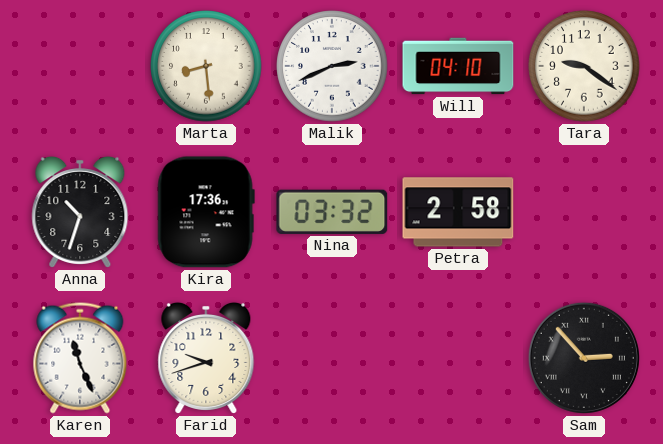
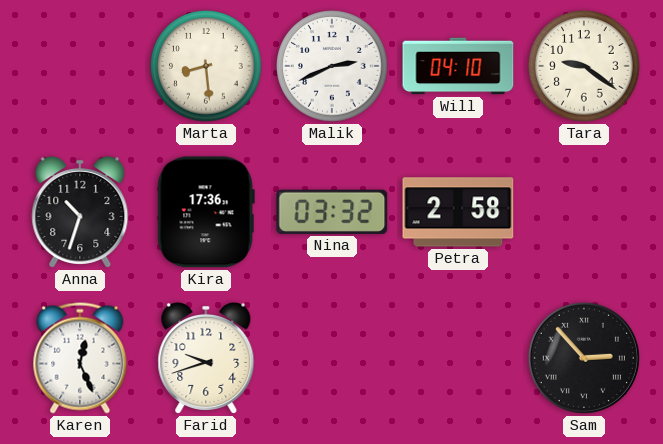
Karen: 11:26 -> 12:26 (80, 358)
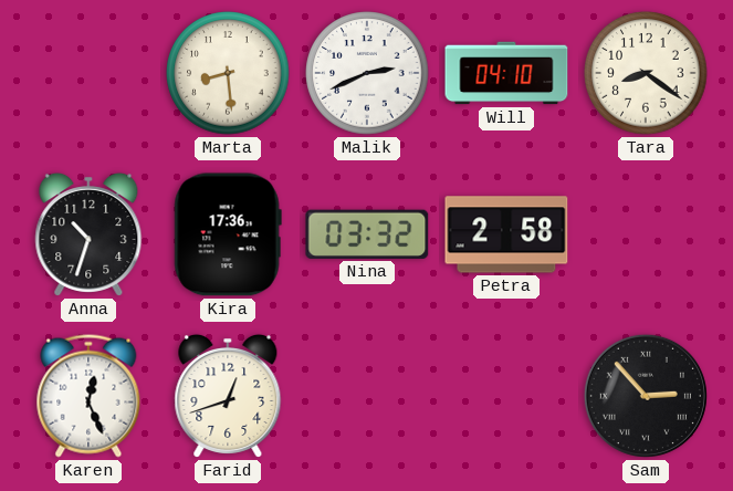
Tara: 9:21 -> 8:21 (646, 73)
Farid: 9:42 -> 12:42 (228, 396)
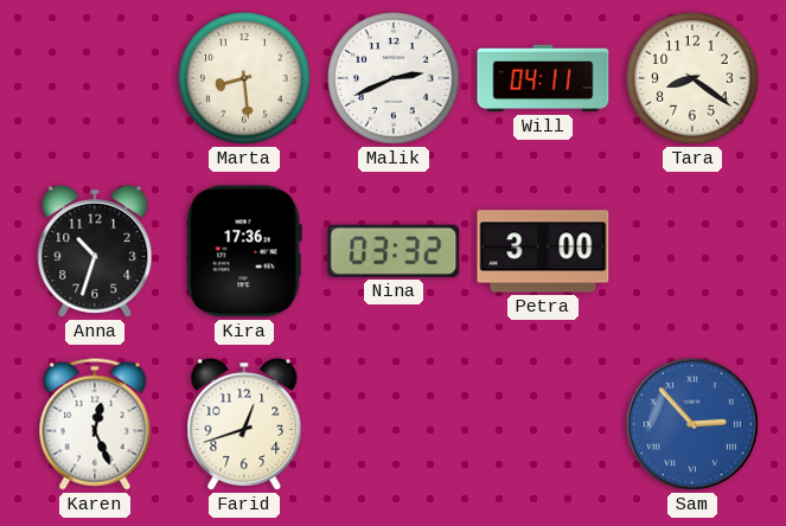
Will: 04:10 -> 04:11 (543, 78)
Petra: 2:58 -> 3:00 (543, 251)
Sam dial: black -> blue (692, 424)
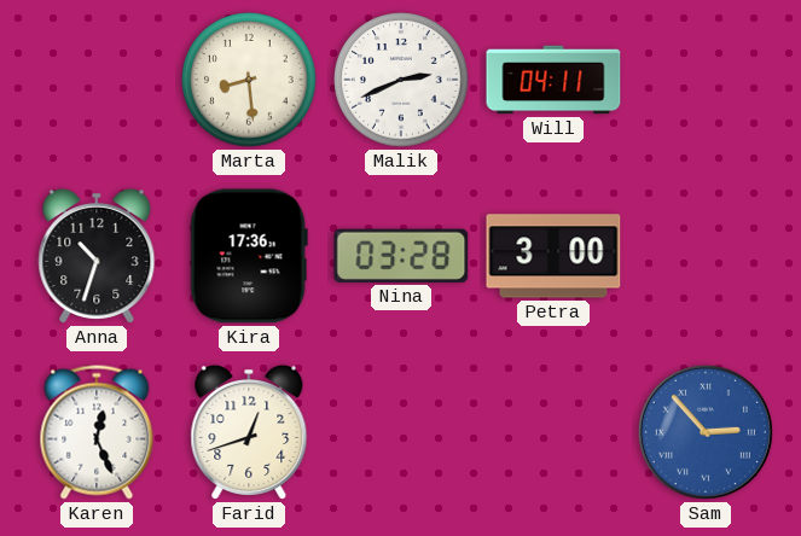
Tara: 8:21 -> none (692, 78)
Nina: 03:32 -> 03:28 (401, 256)
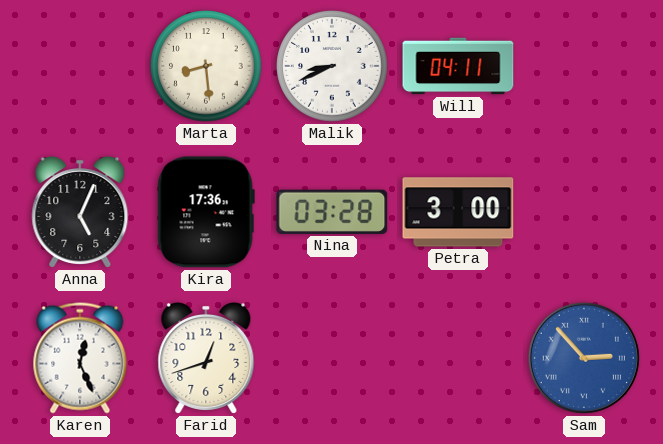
Malik: 2:41 -> 8:41 (332, 66)
Anna: 10:33 -> 5:04 (80, 212)
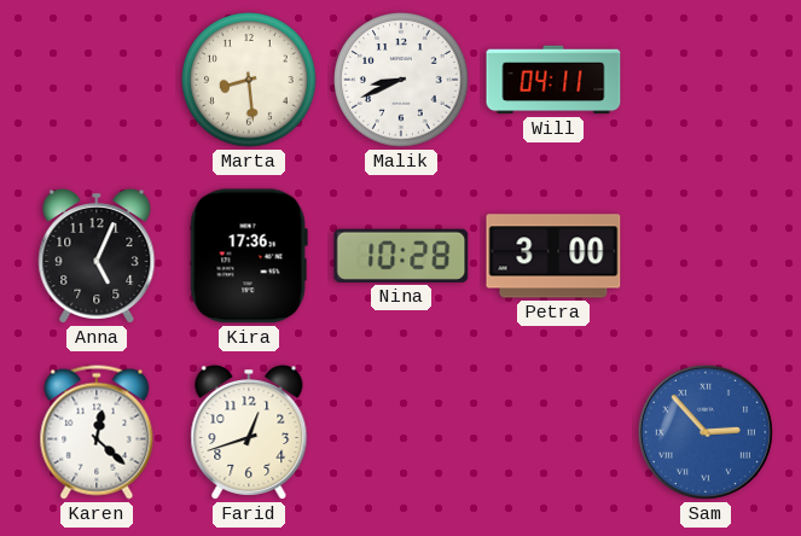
Nina: 03:28 -> 10:28 (401, 256)
Karen: 12:26 -> 12:22 (97, 432)
